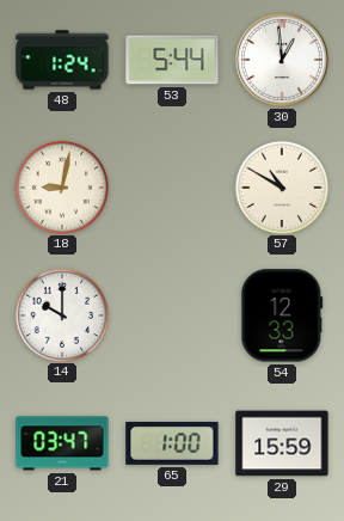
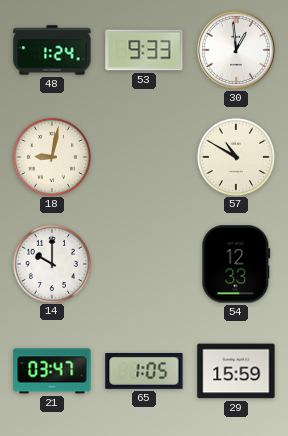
53: 5:44 -> 9:33 (144, 50)
65: 1:00 -> 1:05 (144, 371)
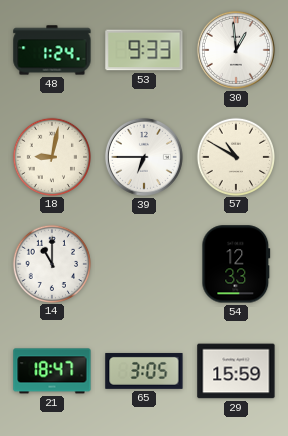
39: none -> 6:45 (144, 157)
14: 10:00 -> 11:00 (51, 263)
21: 03:47 -> 18:47 (52, 371)
65: 1:05 -> 3:05 (144, 371)
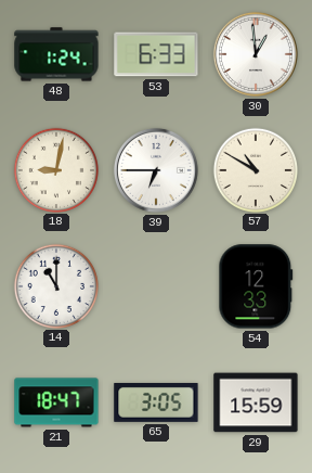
53: 9:33 -> 6:33 (156, 54)
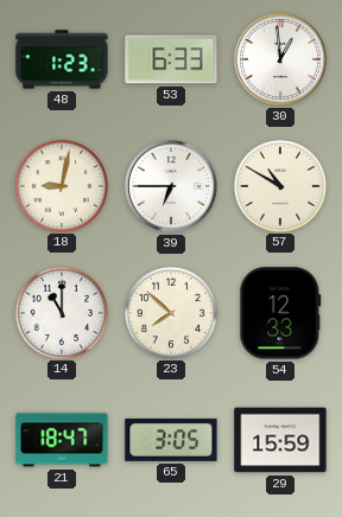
48: 1:24 -> 1:23 (62, 59)
23: none -> 7:52 (170, 312)
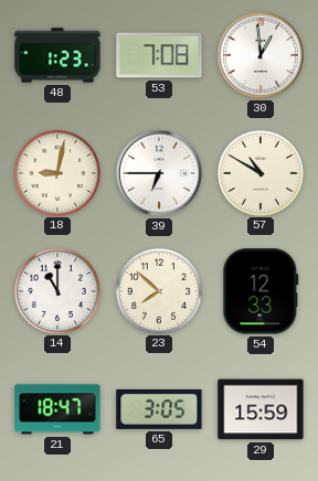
53: 6:33 -> 7:08 (159, 55)
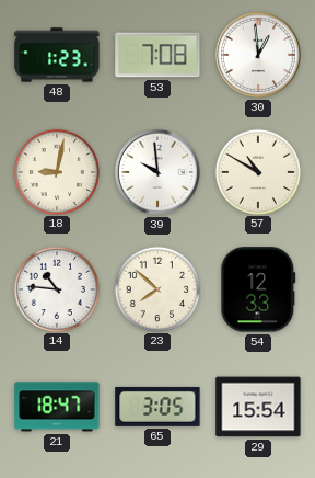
39: 6:45 -> 9:59 (157, 172)
14: 11:00 -> 10:46 (56, 288)
29: 15:59 -> 15:54 (258, 407)
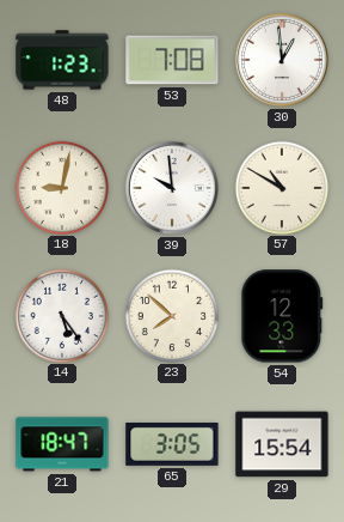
14: 10:46 -> 5:24 (61, 315)
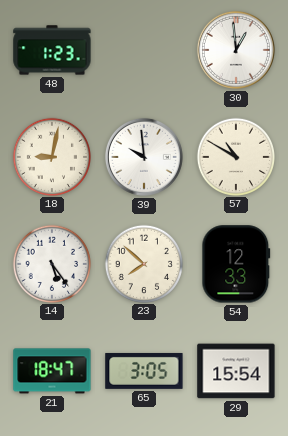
53: 7:08 -> none (172, 60)
